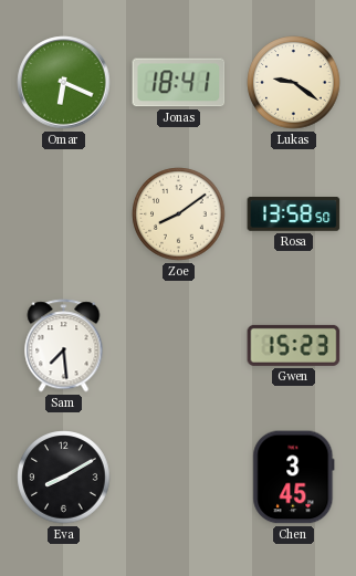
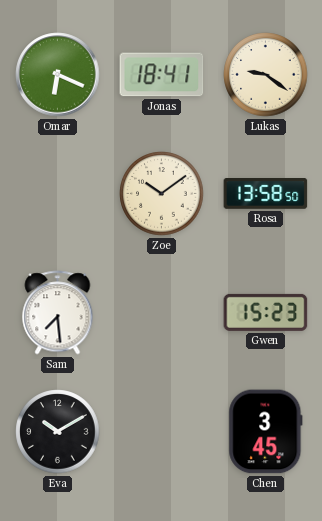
Zoe: 8:09 -> 10:09 (162, 194)
Eva: 8:10 -> 10:10 (58, 432)
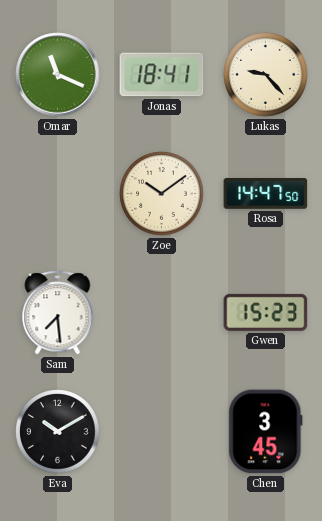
Omar: 6:19 -> 11:19 (58, 75)
Lukas: 9:21 -> 9:23 (266, 75)
Rosa: 13:58 -> 14:47 (266, 194)
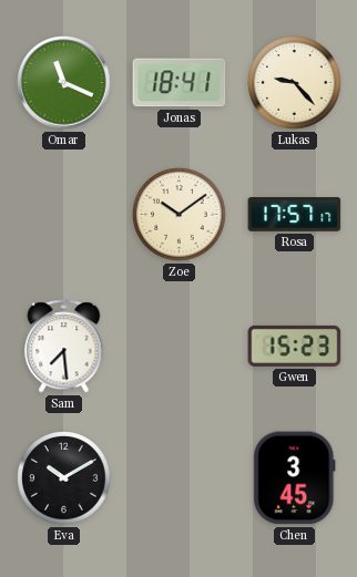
Rosa: 14:47 -> 17:57 (295, 215)
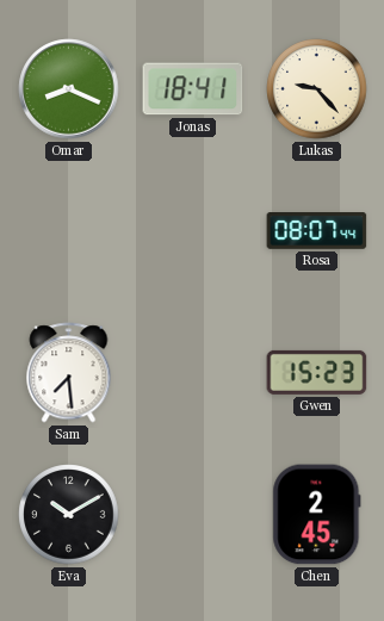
Omar: 11:19 -> 8:19 (69, 89)
Zoe: 10:09 -> none (180, 215)
Rosa: 17:57 -> 08:07 (317, 231)
Chen: 3:45 -> 2:45 (317, 515)
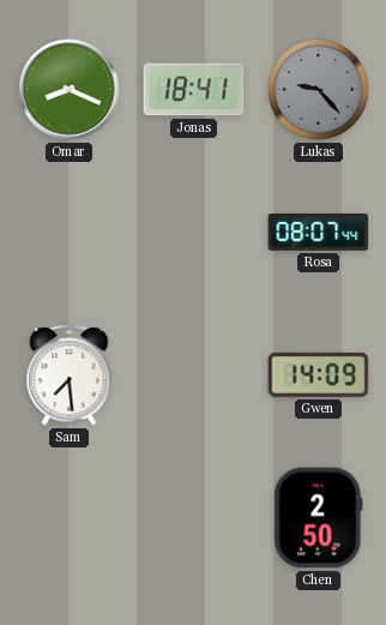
Lukas dial: cream -> grey (319, 90)
Gwen: 15:23 -> 14:09 (319, 374)
Eva: 10:10 -> none (69, 515)
Chen: 2:45 -> 2:50 (319, 518)
